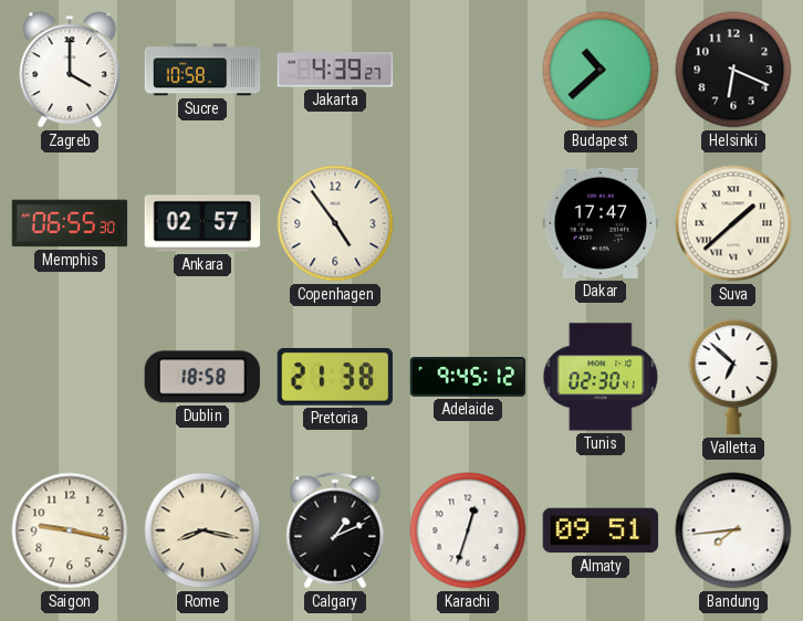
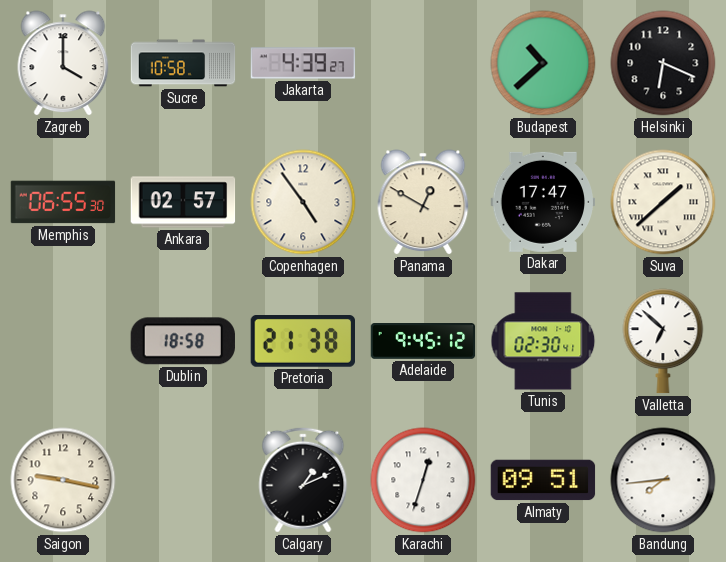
Panama: none -> 12:50 (423, 202)
Rome: 8:17 -> none (202, 530)
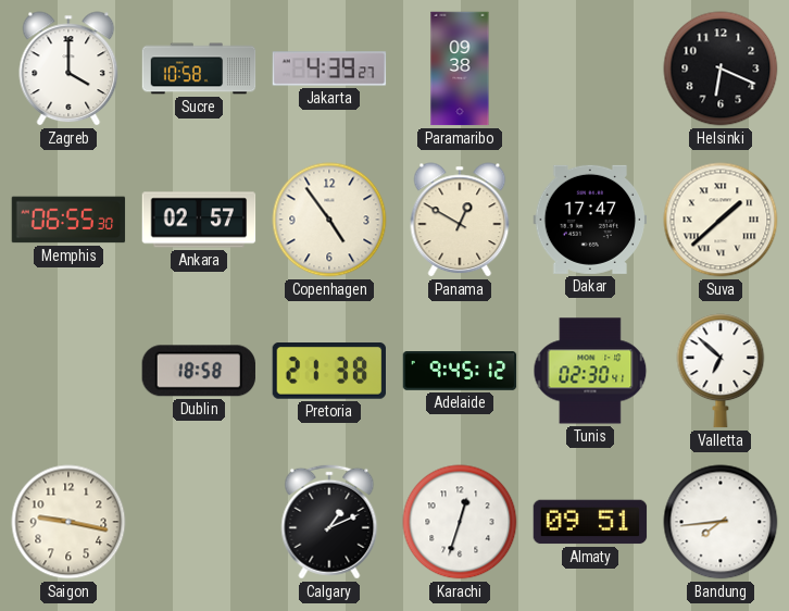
Paramaribo: none -> 09:38 (460, 68)
Budapest: 10:38 -> none (543, 63)
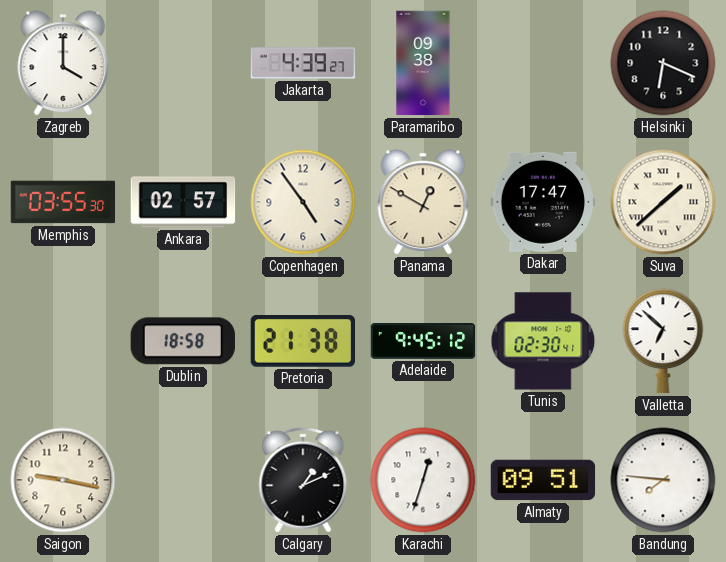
Sucre: 10:58 -> none (199, 68)
Memphis: 06:55 -> 03:55 (63, 202)
Bandung: 7:44 -> 7:46 (663, 480)
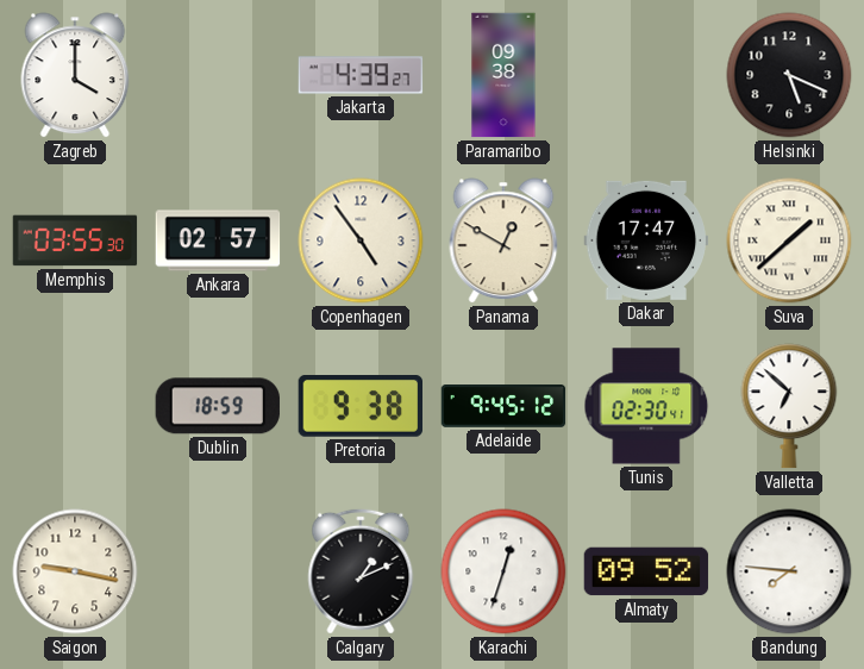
Helsinki: 6:19 -> 5:19 (789, 75)
Dublin: 18:58 -> 18:59 (217, 406)
Pretoria: 21:38 -> 9:38 (361, 407)
Almaty: 09:51 -> 09:52 (646, 571)
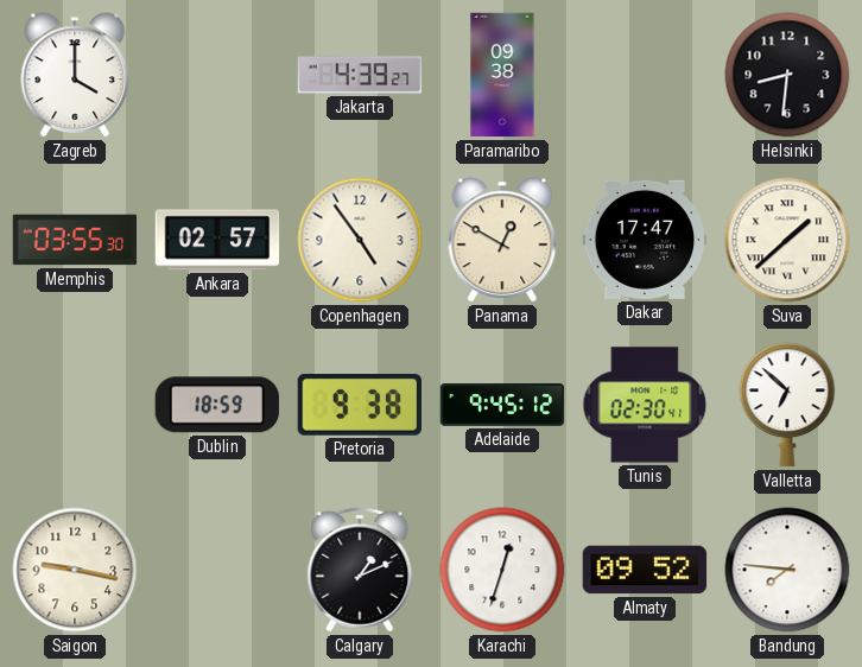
Helsinki: 5:19 -> 8:31 (787, 75)
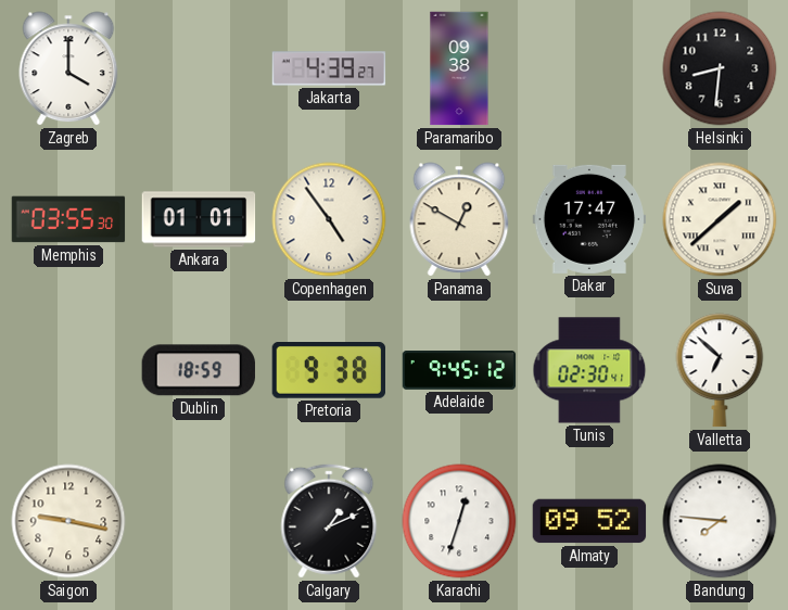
Ankara: 02:57 -> 01:01 (199, 219)
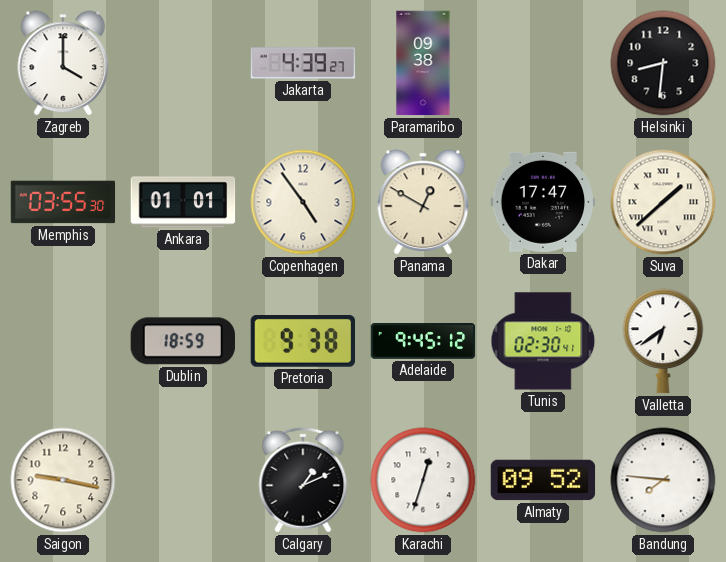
Valletta: 6:52 -> 6:39 (663, 341)
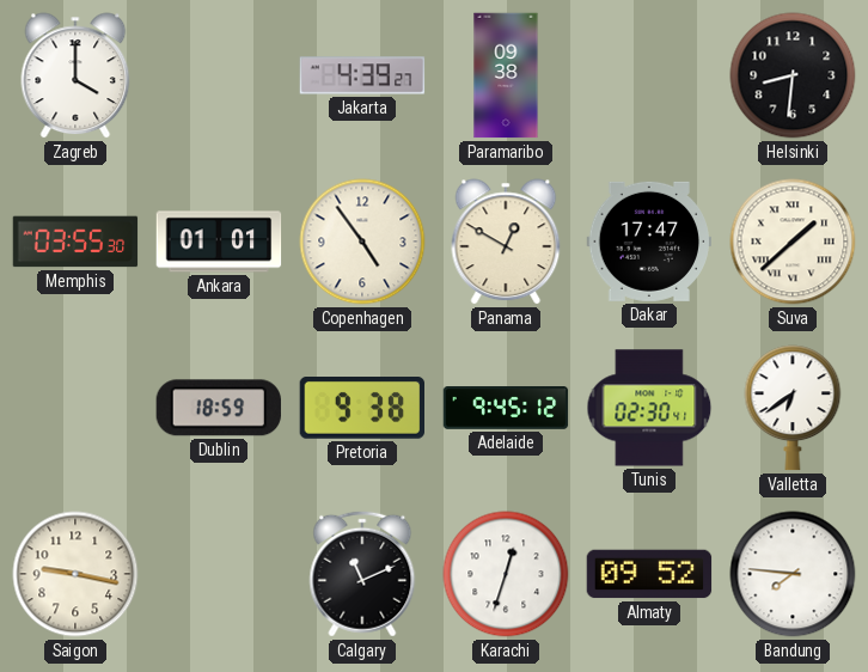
Calgary: 1:11 -> 11:11 (362, 574)
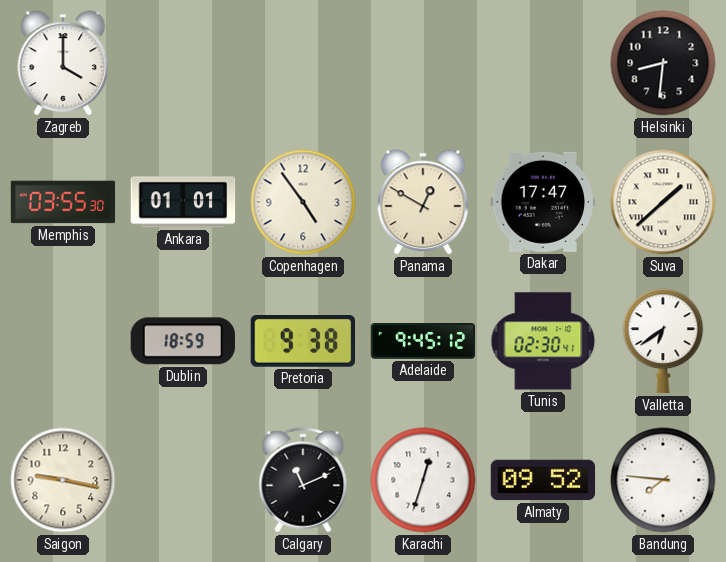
Jakarta: 4:39 -> none (362, 75)
Paramaribo: 09:38 -> none (506, 75)
